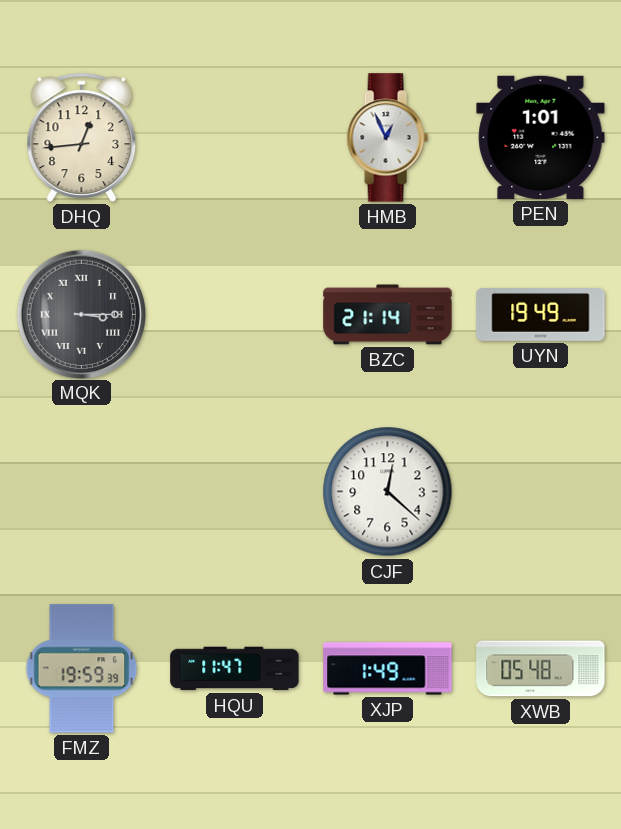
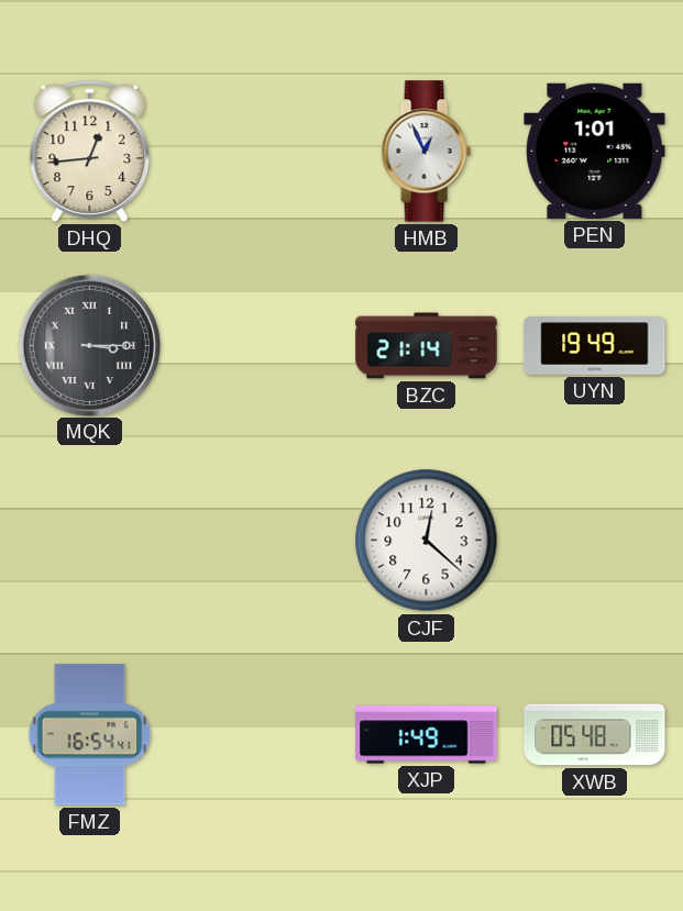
FMZ: 19:59 -> 16:54 (90, 735)
HQU: 11:47 -> none (235, 669)
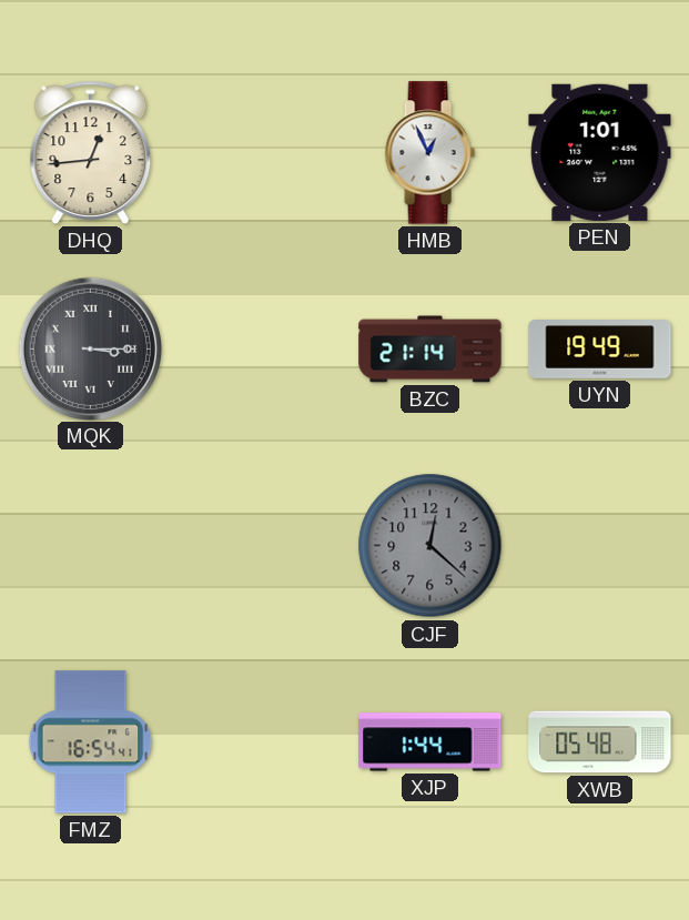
CJF dial: white -> grey (430, 546)
XJP: 1:49 -> 1:44 (430, 742)
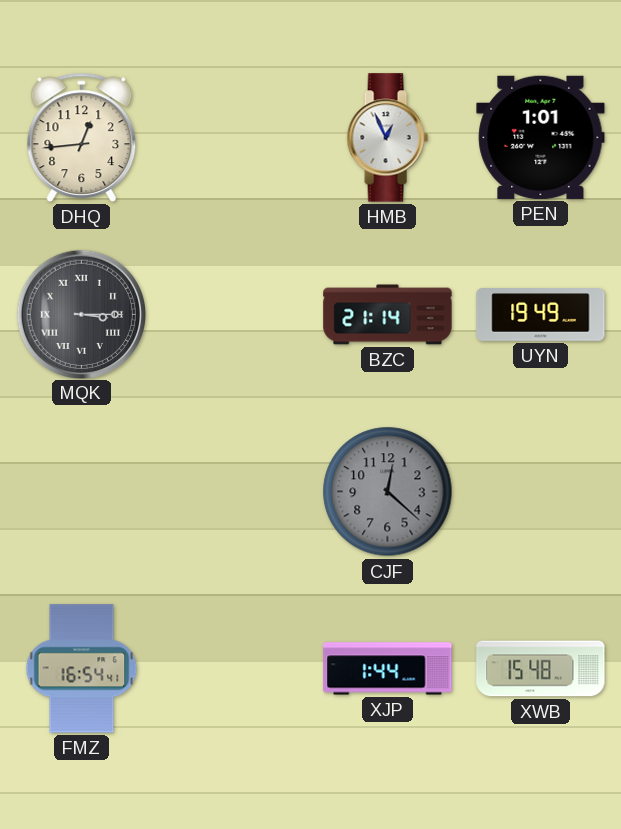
XWB: 05:48 -> 15:48 (541, 669)
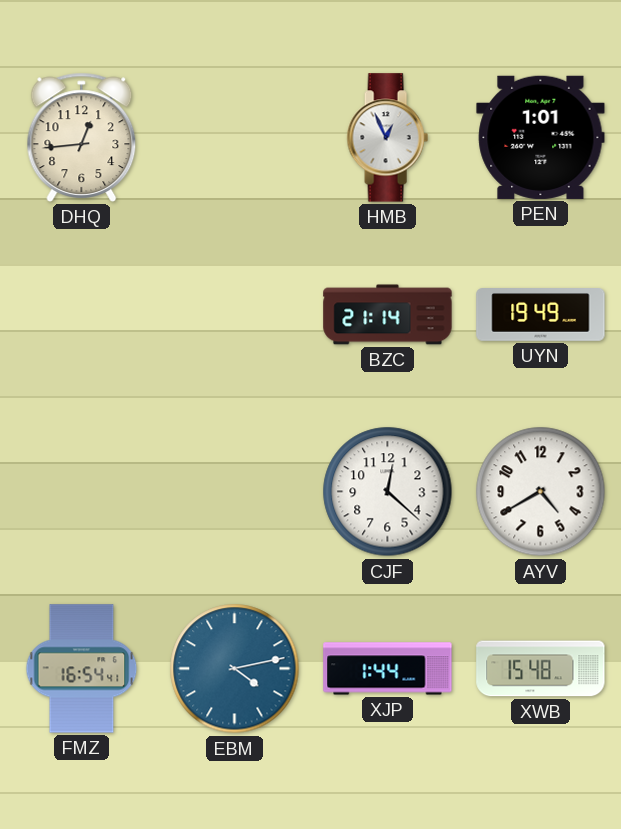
MQK: 3:15 -> none (81, 314)
CJF dial: grey -> white (388, 492)
AYV: none -> 4:40 (541, 492)
EBM: none -> 4:13 (235, 669)
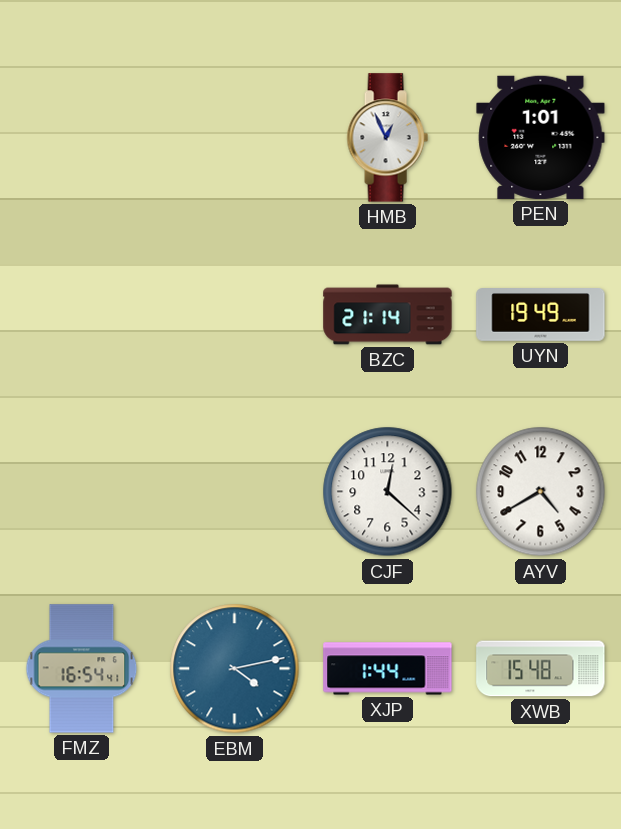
DHQ: 12:44 -> none (82, 137)
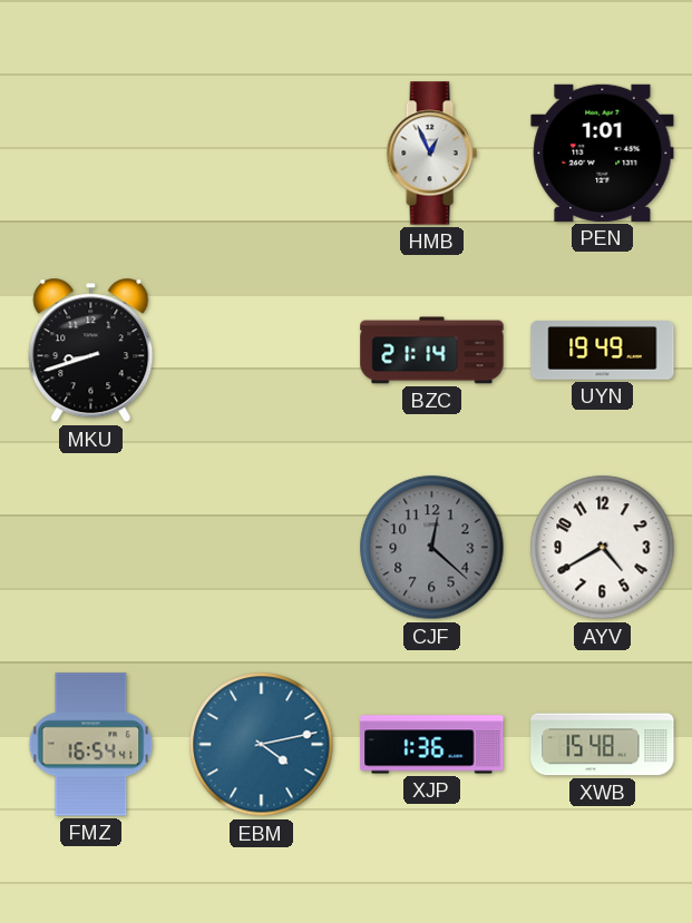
MKU: none -> 8:42 (91, 351)
CJF dial: white -> grey (432, 548)
XJP: 1:44 -> 1:36 (432, 745)
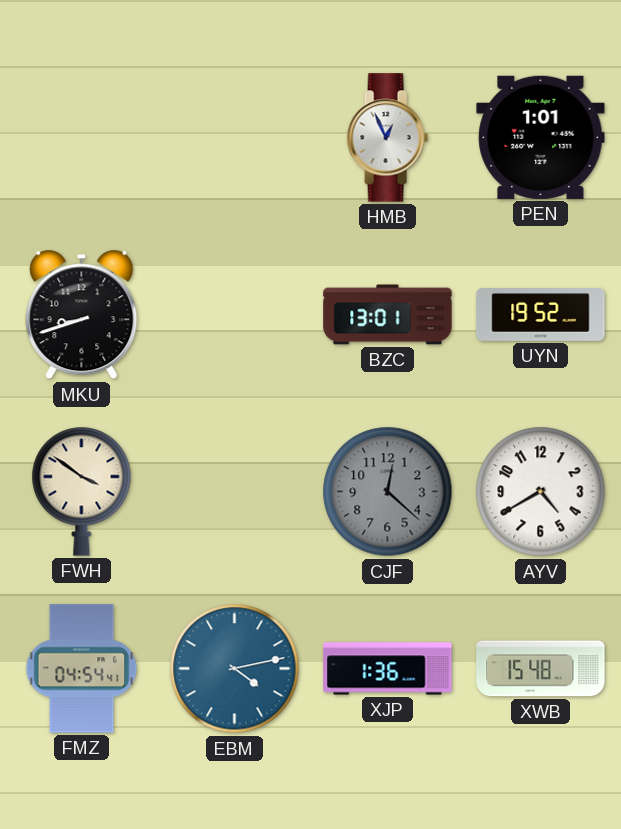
BZC: 21:14 -> 13:01 (388, 315)
UYN: 19:49 -> 19:52 (541, 315)
FWH: none -> 3:51 (82, 491)
FMZ: 16:54 -> 04:54 (82, 669)
